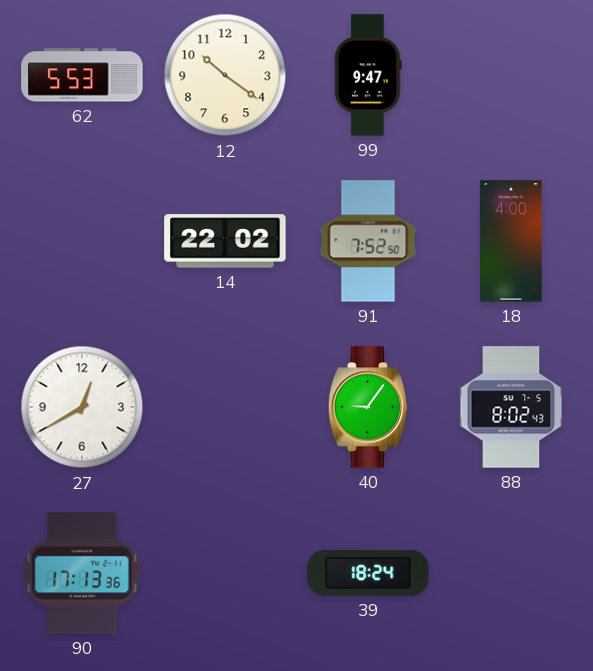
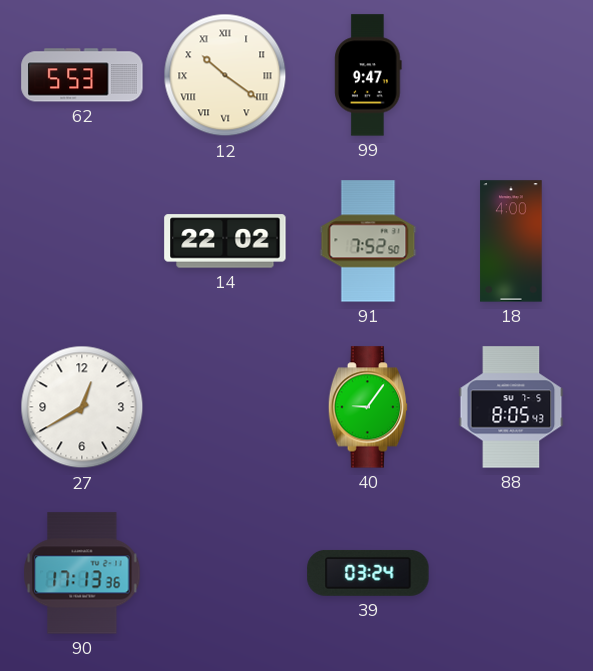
12 numerals: Arabic -> Roman (225, 75)
88: 8:02 -> 8:05 (511, 407)
39: 18:24 -> 03:24 (368, 573)
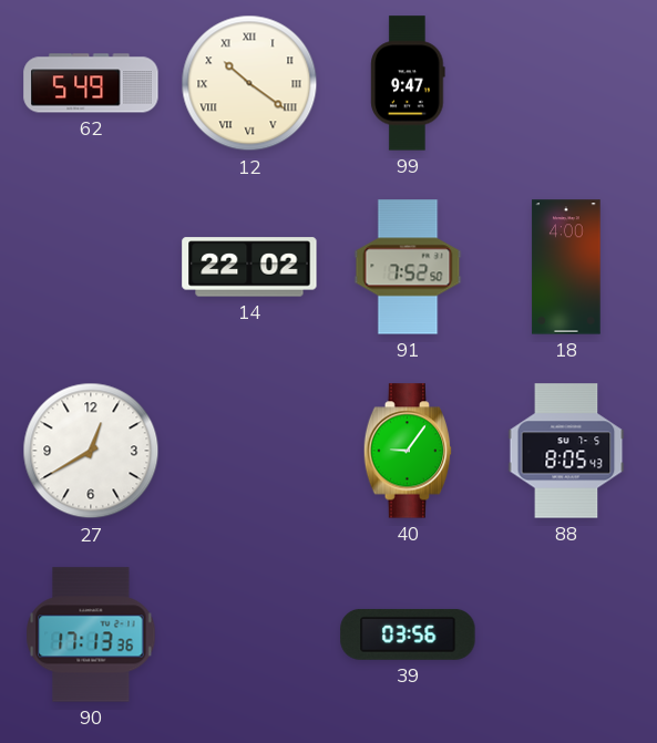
62: 5:53 -> 5:49 (91, 83)
39: 03:24 -> 03:56 (408, 634)
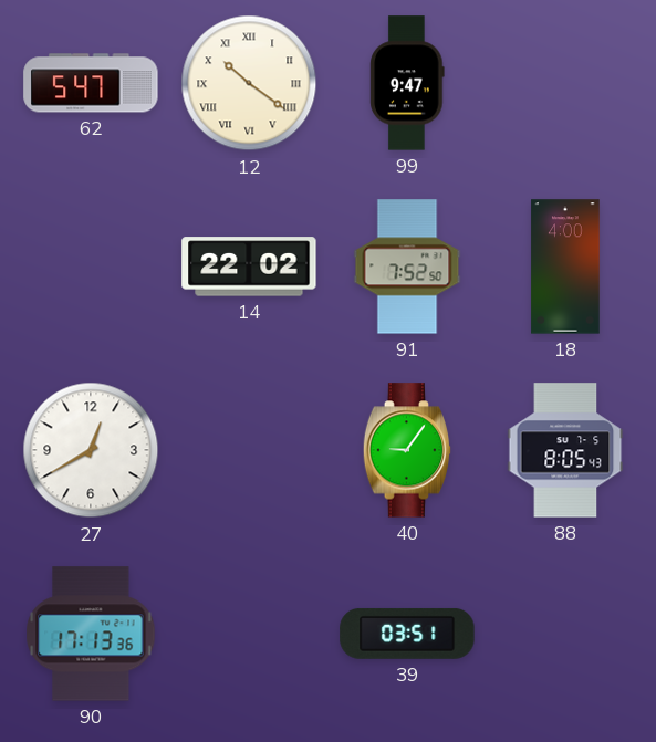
62: 5:49 -> 5:47 (91, 83)
39: 03:56 -> 03:51 (407, 634)
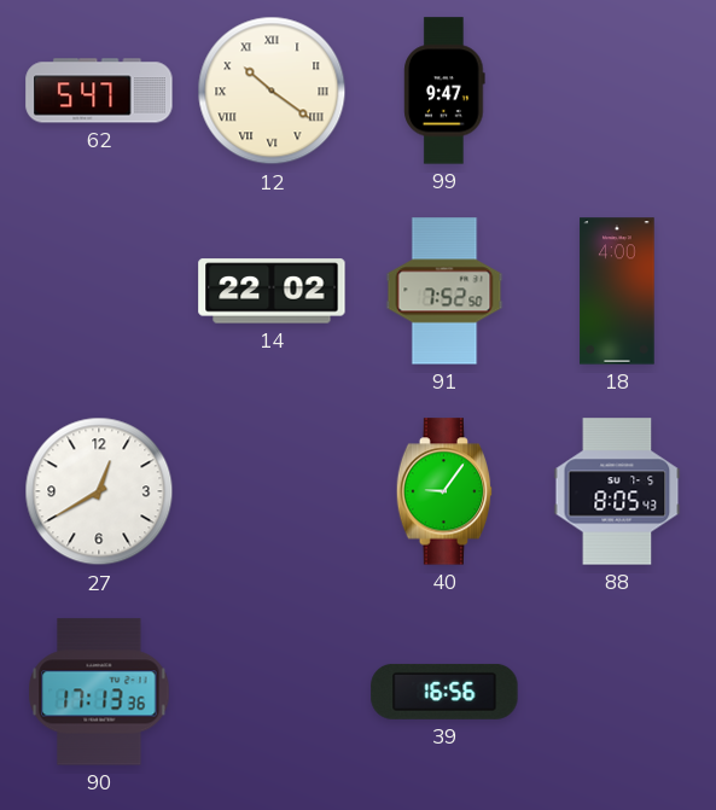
39: 03:51 -> 16:56 (444, 692)
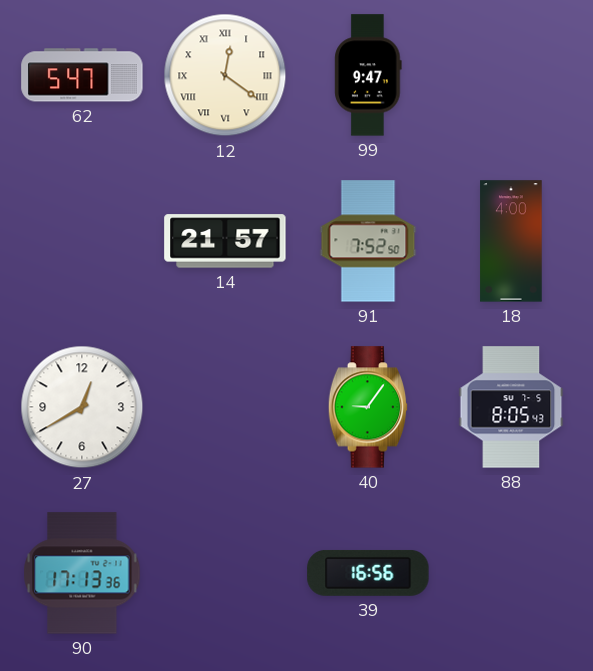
12: 10:21 -> 12:21 (225, 75)
14: 22:02 -> 21:57 (225, 241)
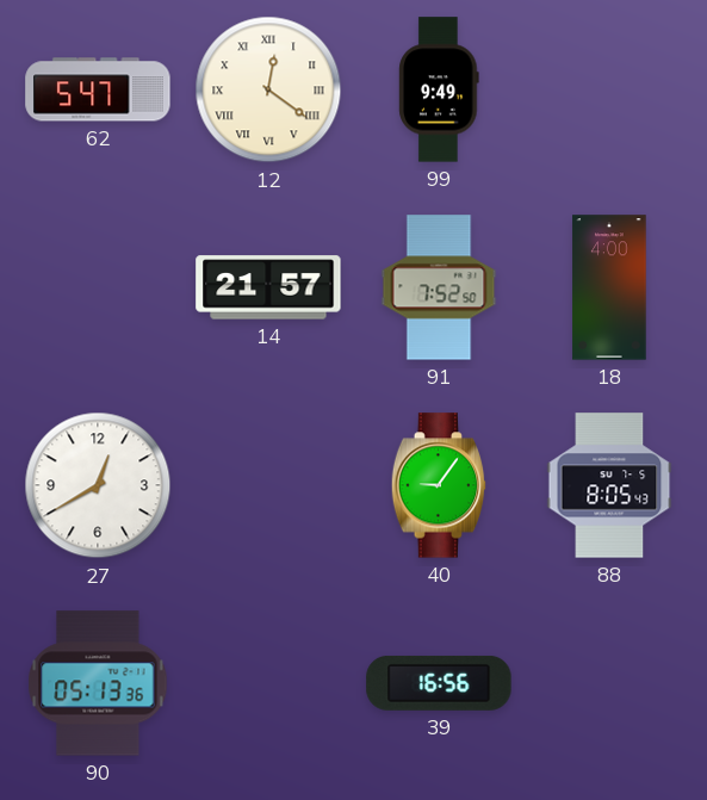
99: 9:47 -> 9:49 (439, 89)
90: 17:13 -> 05:13 (98, 683)
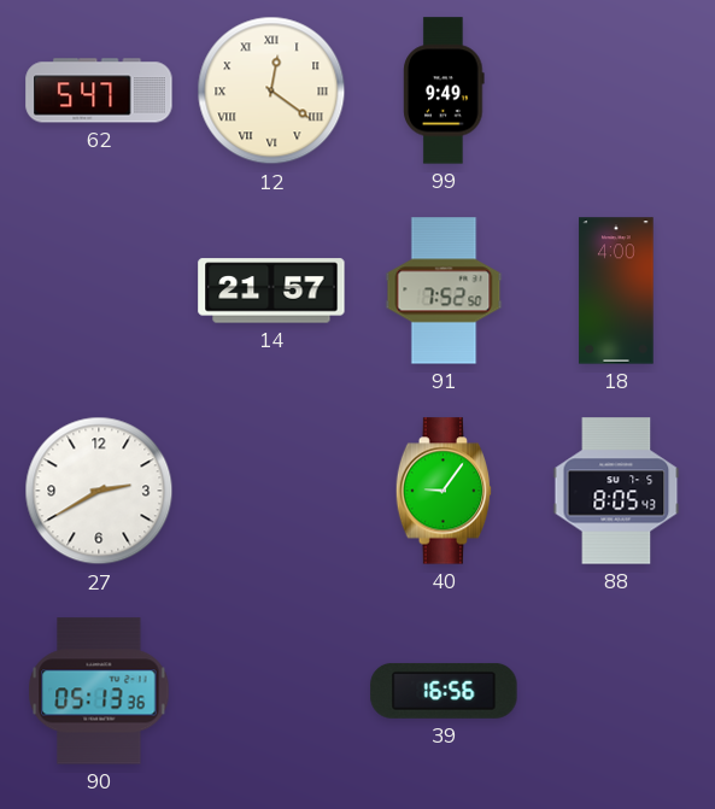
27: 12:40 -> 2:40 (99, 491)
